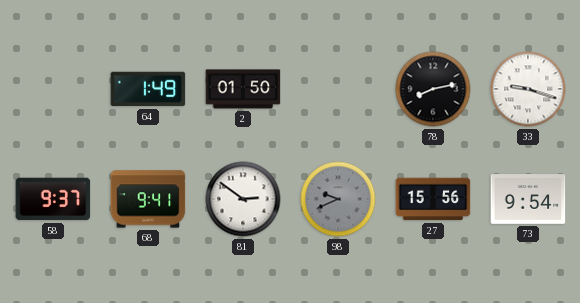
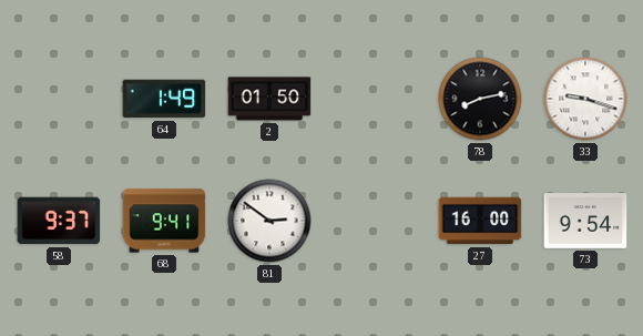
98: 9:41 -> none (338, 199)
27: 15:56 -> 16:00 (480, 221)
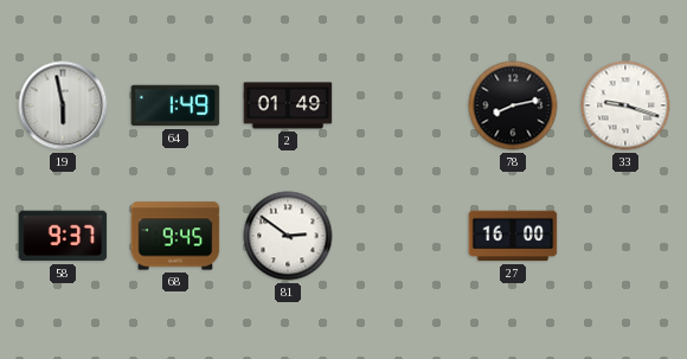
19: none -> 5:58 (63, 105)
2: 01:50 -> 01:49 (288, 105)
68: 9:41 -> 9:45 (175, 236)
73: 9:54 -> none (585, 222)
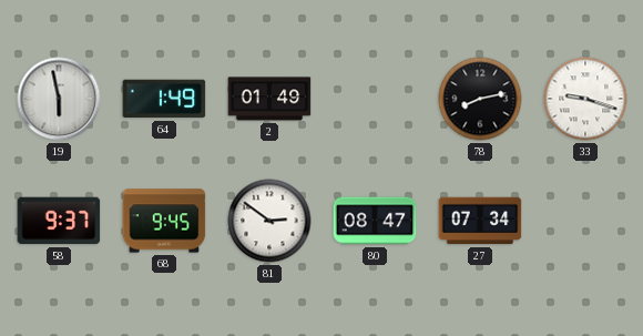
80: none -> 08:47 (375, 221)
27: 16:00 -> 07:34 (480, 221)
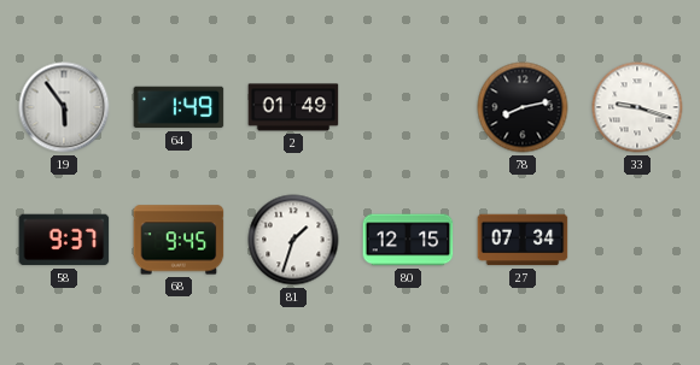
19: 5:58 -> 5:54 (64, 107)
81: 2:51 -> 1:33 (293, 240)
80: 08:47 -> 12:15 (408, 240)
